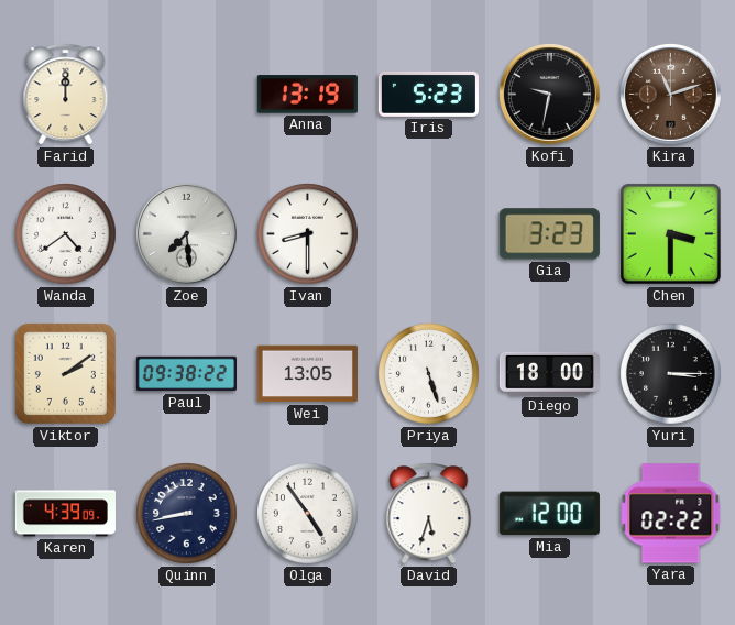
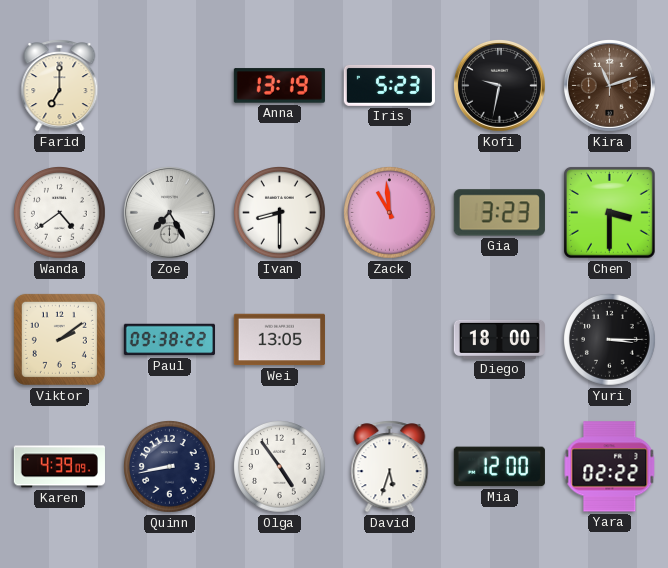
Farid: 12:00 -> 7:00 (60, 86)
Zoe: 7:29 -> 7:25 (169, 212)
Zack: none -> 10:59 (390, 213)
Priya: 5:27 -> none (429, 374)
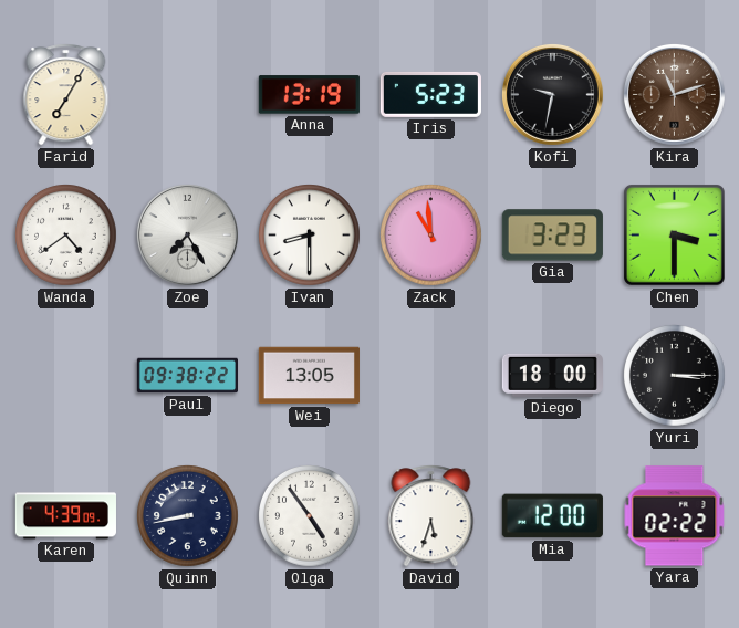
Farid: 7:00 -> 7:05 (66, 95)
Viktor: 2:09 -> none (59, 339)
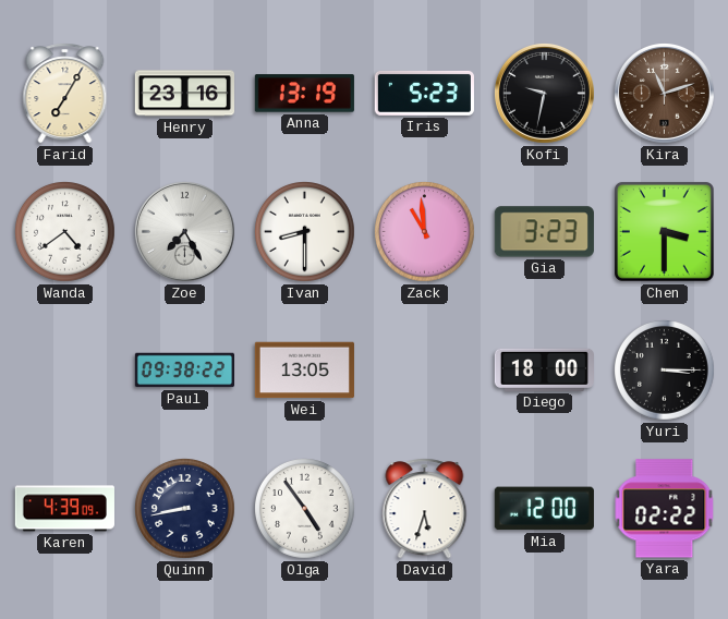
Henry: none -> 23:16 (184, 94)
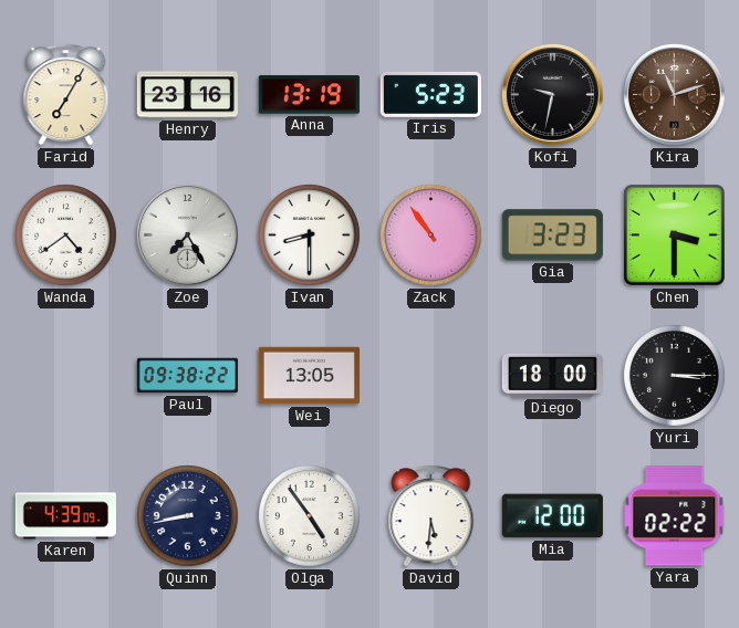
Zack: 10:59 -> 10:54 (431, 236)
David: 5:33 -> 5:31 (431, 516)
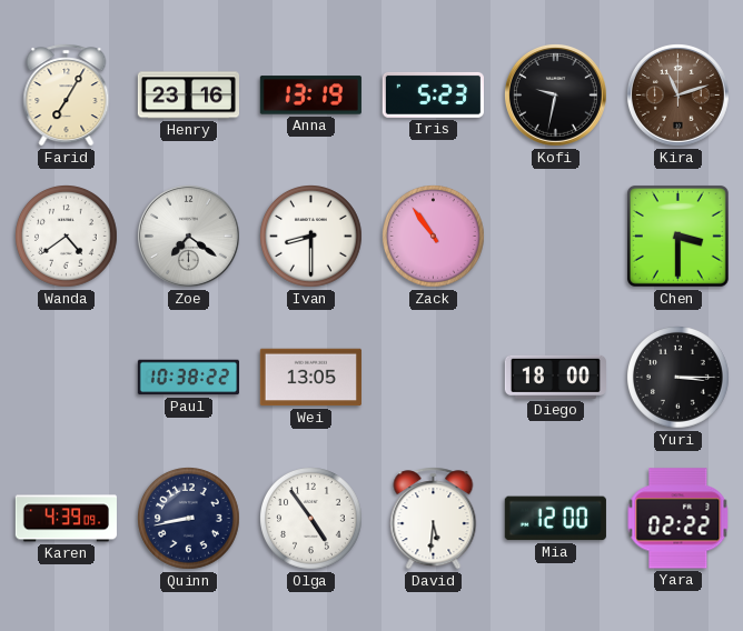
Zoe: 7:25 -> 7:21 (188, 236)
Gia: 3:23 -> none (552, 236)
Paul: 09:38 -> 10:38 (188, 378)
